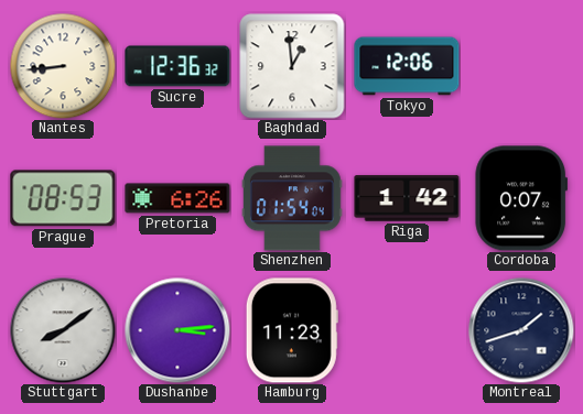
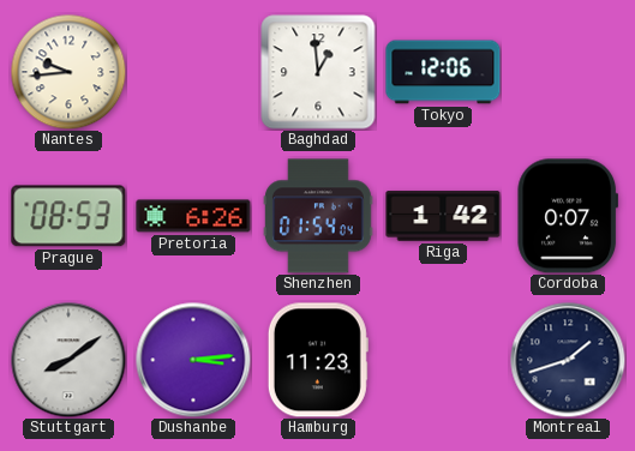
Nantes: 8:44 -> 9:44 (68, 72)
Sucre: 12:36 -> none (177, 66)
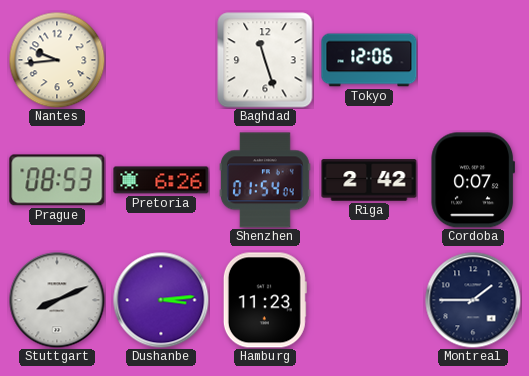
Baghdad: 12:59 -> 11:27 (265, 60)
Riga: 1:42 -> 2:42 (369, 180)
Stuttgart: 8:09 -> 8:11 (57, 300)
Montreal: 1:42 -> 1:45 (473, 300)
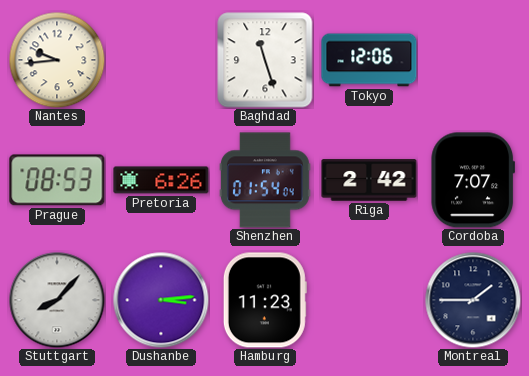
Cordoba: 0:07 -> 7:07 (472, 180)
Stuttgart: 8:11 -> 8:07 (57, 300)
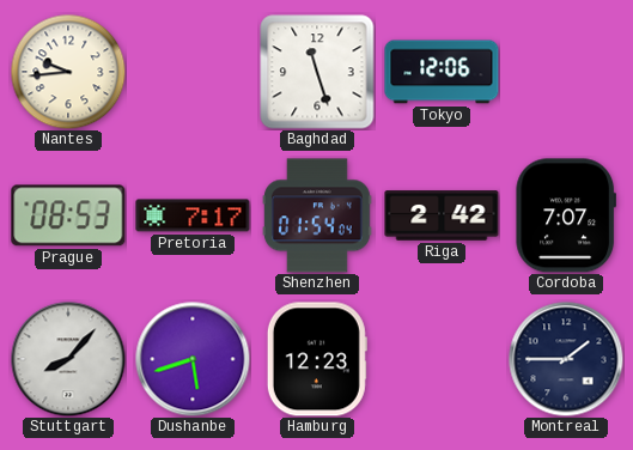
Pretoria: 6:26 -> 7:17 (193, 215)
Dushanbe: 3:14 -> 5:42 (193, 359)
Hamburg: 11:23 -> 12:23 (317, 359)
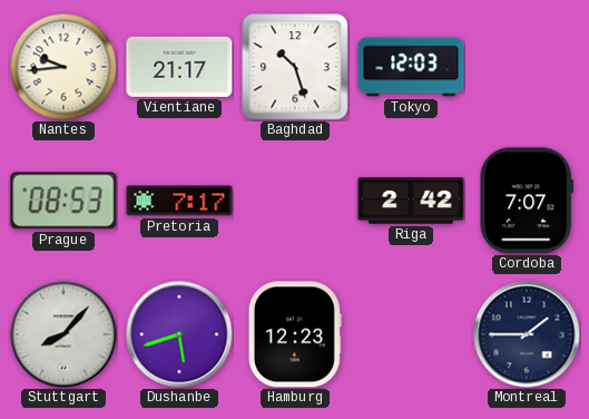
Vientiane: none -> 21:17 (179, 67)
Baghdad: 11:27 -> 10:27 (295, 67)
Tokyo: 12:06 -> 12:03 (411, 67)
Shenzhen: 01:54 -> none (318, 215)
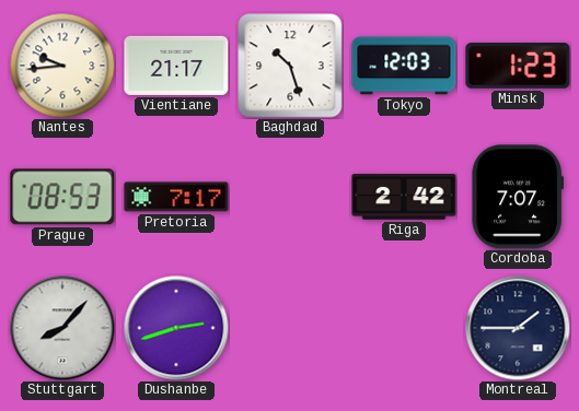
Minsk: none -> 1:23 (518, 67)
Dushanbe: 5:42 -> 2:42 (176, 328)
Hamburg: 12:23 -> none (295, 334)
